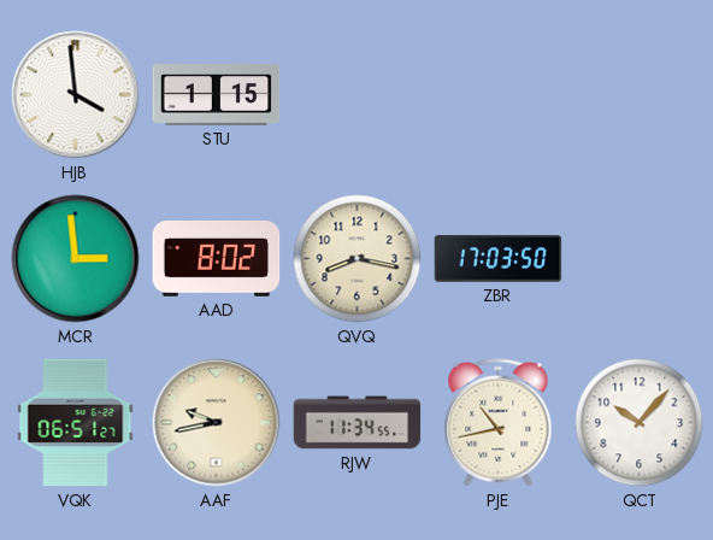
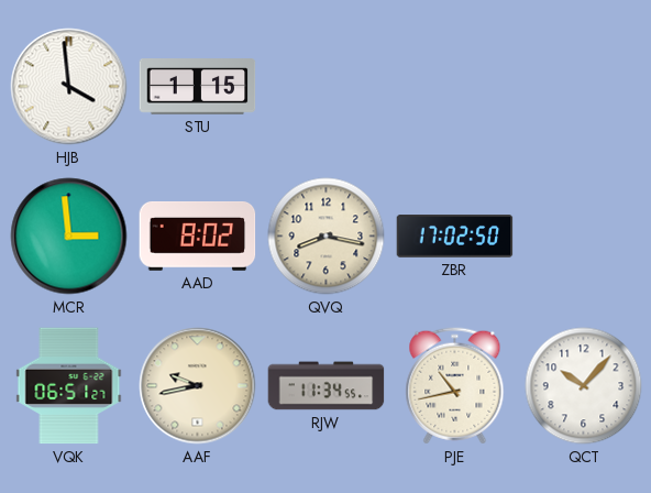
ZBR: 17:03 -> 17:02 (455, 237)
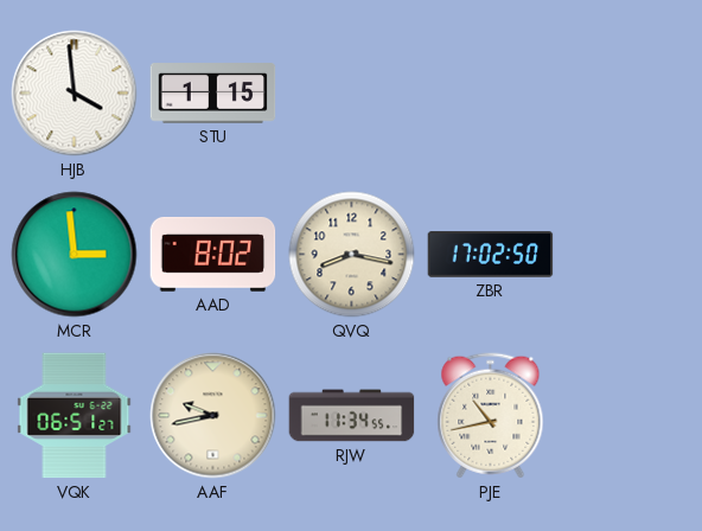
QCT: 10:07 -> none (584, 386)
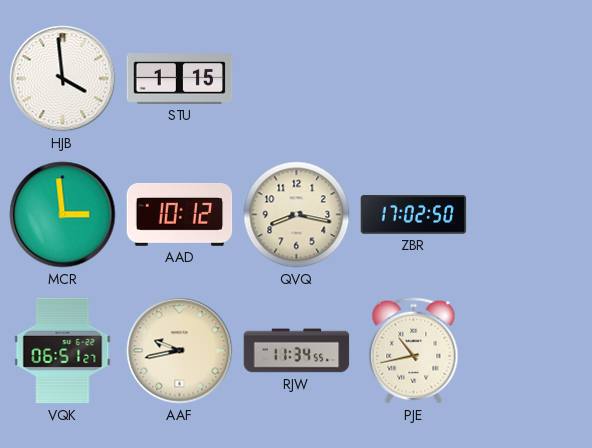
AAD: 8:02 -> 10:12 (180, 215)
